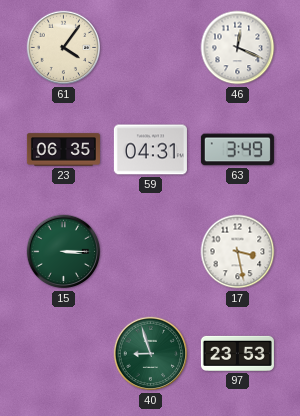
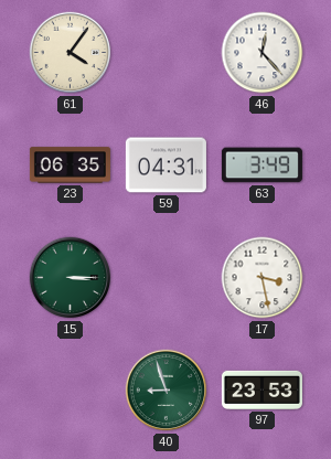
46: 12:19 -> 12:23 (263, 53)
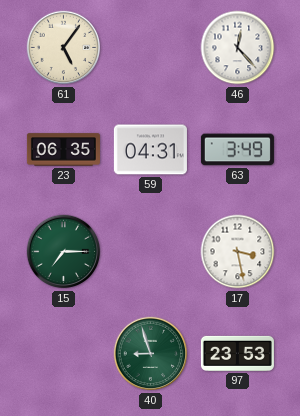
61: 4:06 -> 5:06 (64, 48)
15: 3:15 -> 7:15 (64, 252)
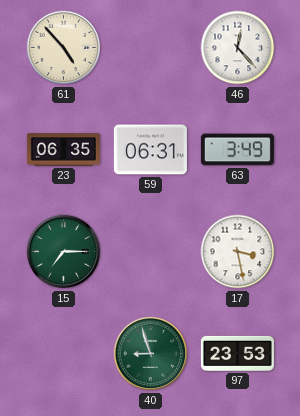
61: 5:06 -> 4:53 (64, 48)
59: 04:31 -> 06:31 (150, 150)
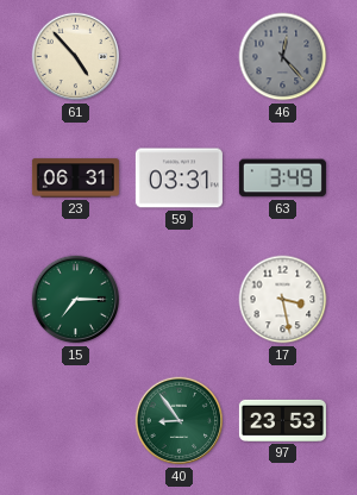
46 dial: white -> grey (283, 57)
23: 06:35 -> 06:31 (75, 178)
59: 06:31 -> 03:31 (178, 178)
40: 8:57 -> 8:54 (180, 421)
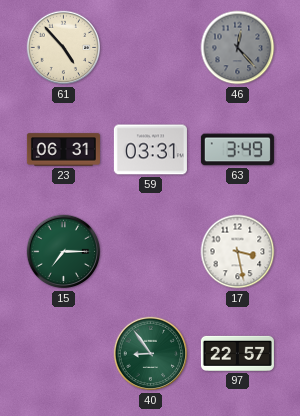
97: 23:53 -> 22:57 (237, 353)
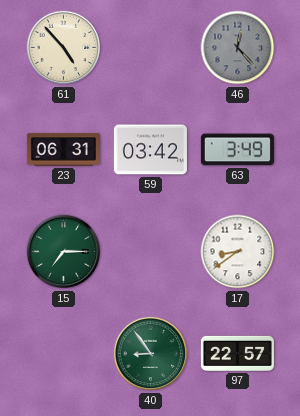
59: 03:31 -> 03:42 (150, 150)
17: 3:28 -> 8:39 (238, 252)
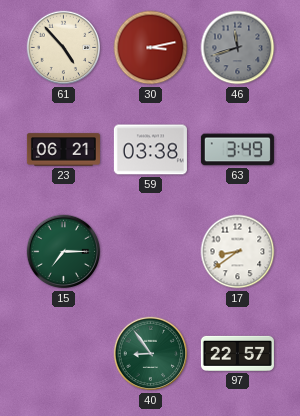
30: none -> 3:13 (151, 48)
46: 12:23 -> 11:42 (238, 48)
23: 06:31 -> 06:21 (63, 150)
59: 03:42 -> 03:38 (150, 150)
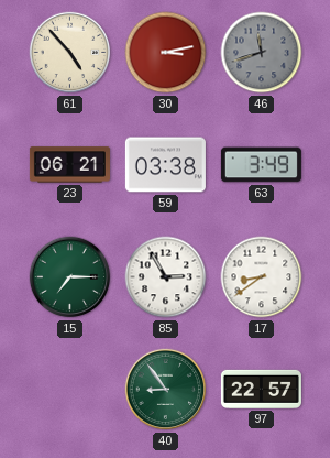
85: none -> 2:55 (166, 277)
